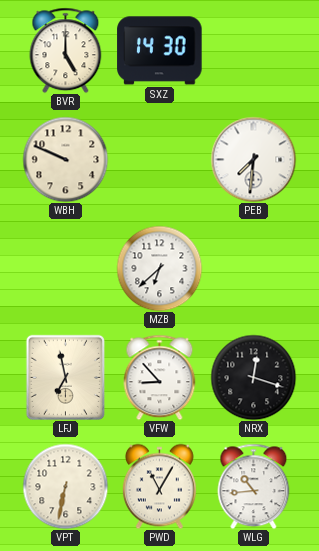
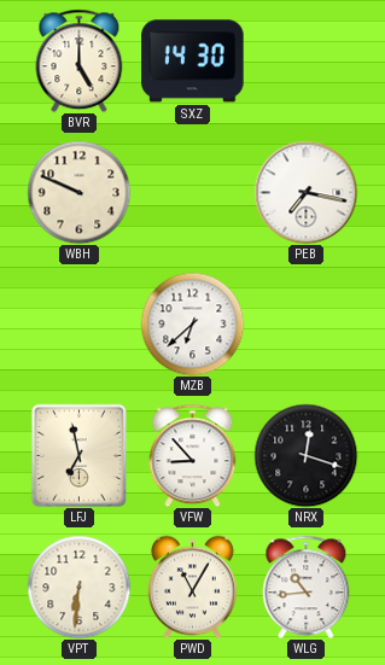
PEB: 7:31 -> 7:17 (305, 192)
VPT: 6:32 -> 6:31 (78, 587)
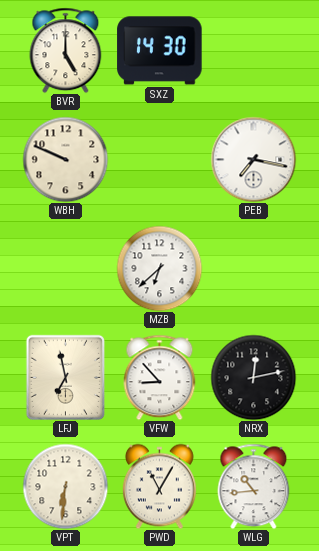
NRX: 12:18 -> 12:13 (253, 377)
